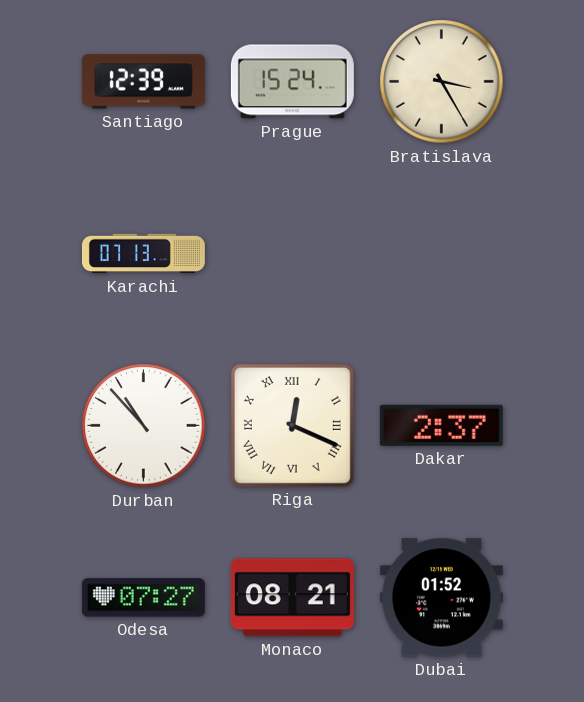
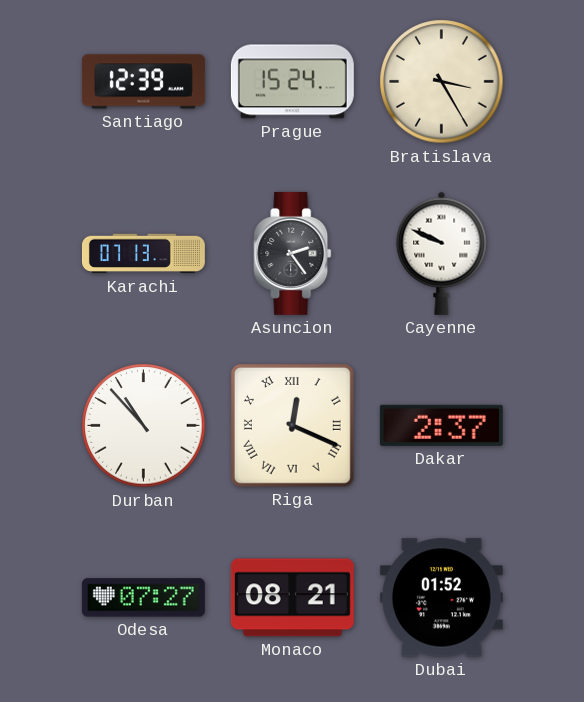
Asuncion: none -> 2:24 (293, 253)
Cayenne: none -> 9:49 (442, 253)
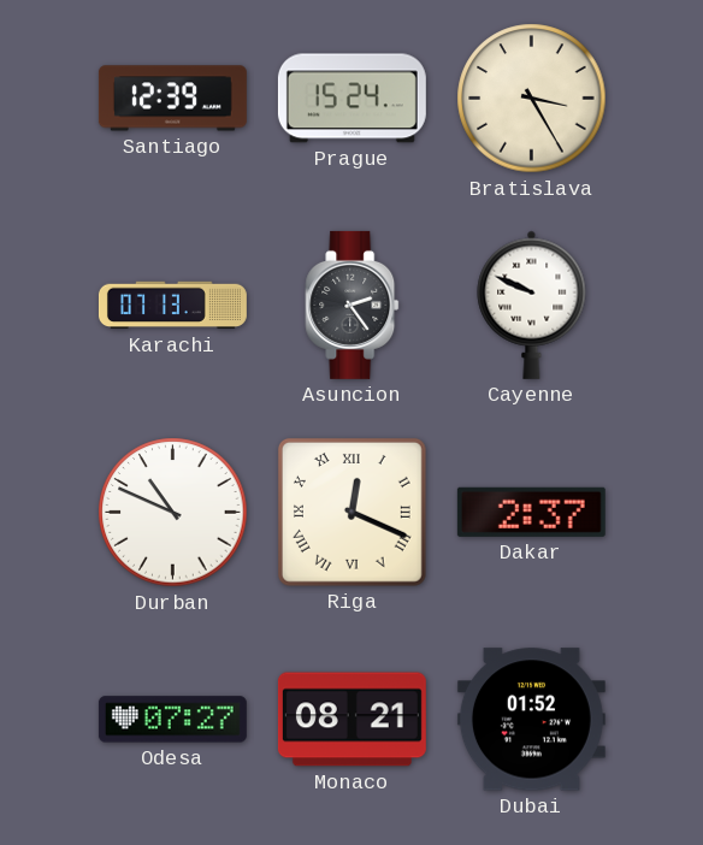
Durban: 10:53 -> 10:49 (173, 513)
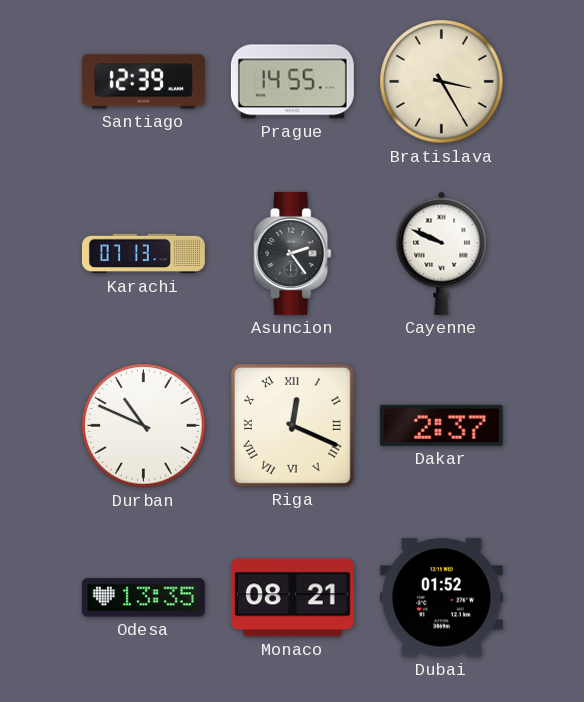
Prague: 15:24 -> 14:55 (292, 82)
Odesa: 07:27 -> 13:35 (143, 598)
